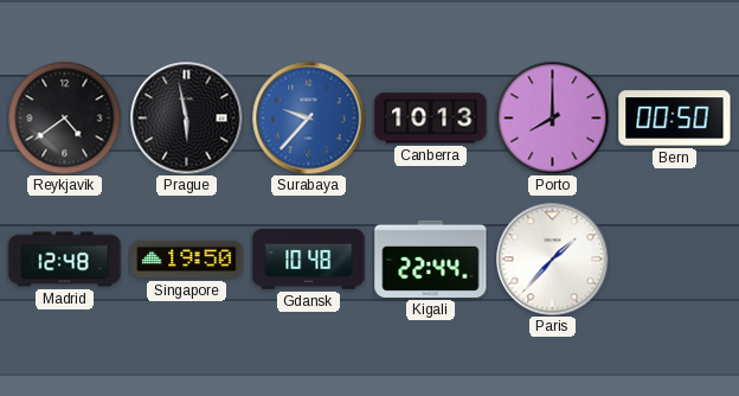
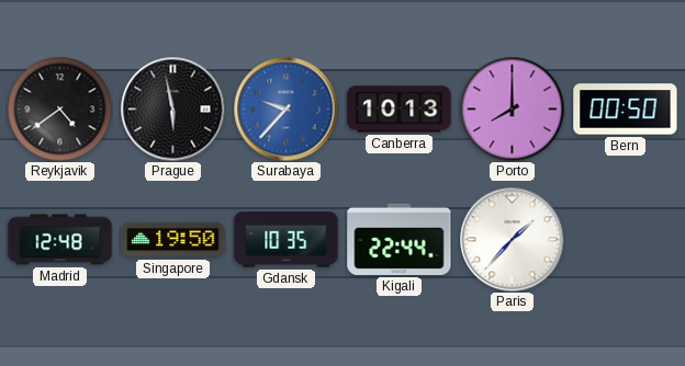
Gdansk: 10:48 -> 10:35 (287, 240)
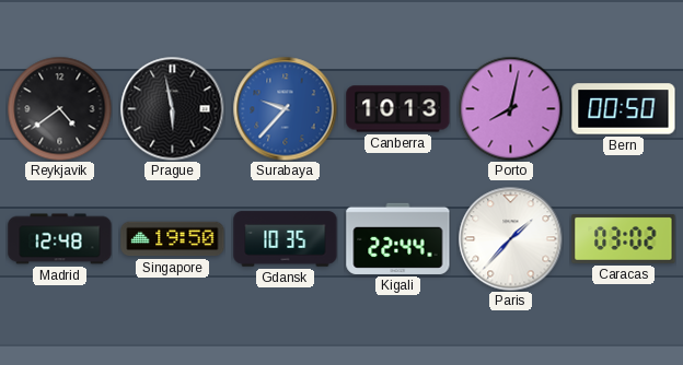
Porto: 8:00 -> 8:02 (510, 108)
Caracas: none -> 03:02 (624, 239)
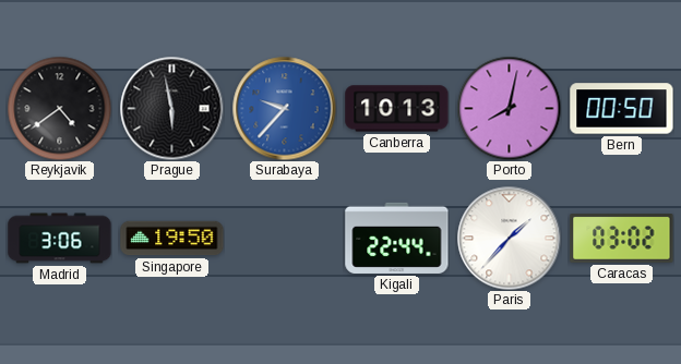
Madrid: 12:48 -> 3:06 (60, 239)
Gdansk: 10:35 -> none (286, 239)
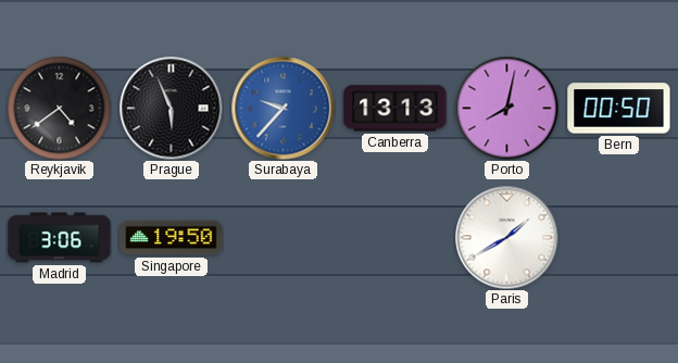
Prague: 5:58 -> 5:56 (171, 108)
Canberra: 10:13 -> 13:13 (395, 109)
Kigali: 22:44 -> none (397, 238)
Paris: 1:37 -> 1:40 (506, 237)
Caracas: 03:02 -> none (622, 239)
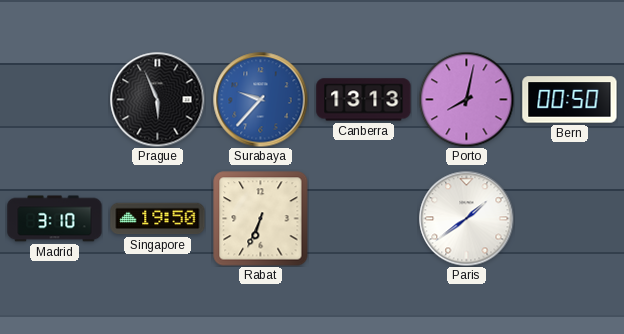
Reykjavik: 4:39 -> none (59, 108)
Madrid: 3:06 -> 3:10 (55, 219)
Rabat: none -> 6:34 (261, 219)
Paris: 1:40 -> 1:39 (466, 218)
